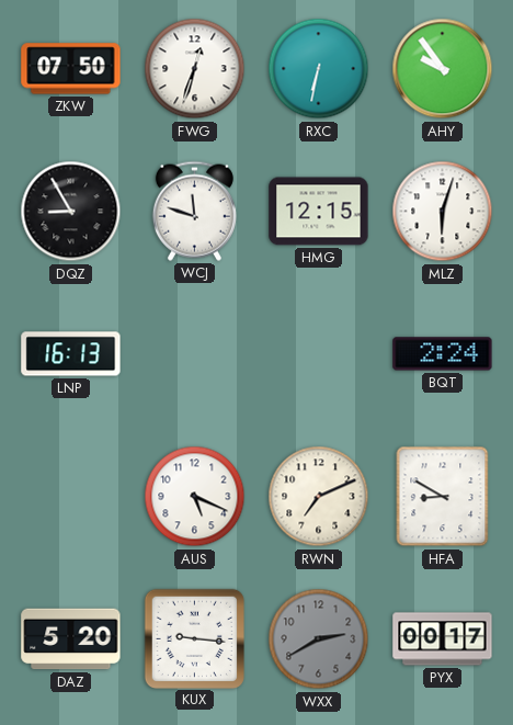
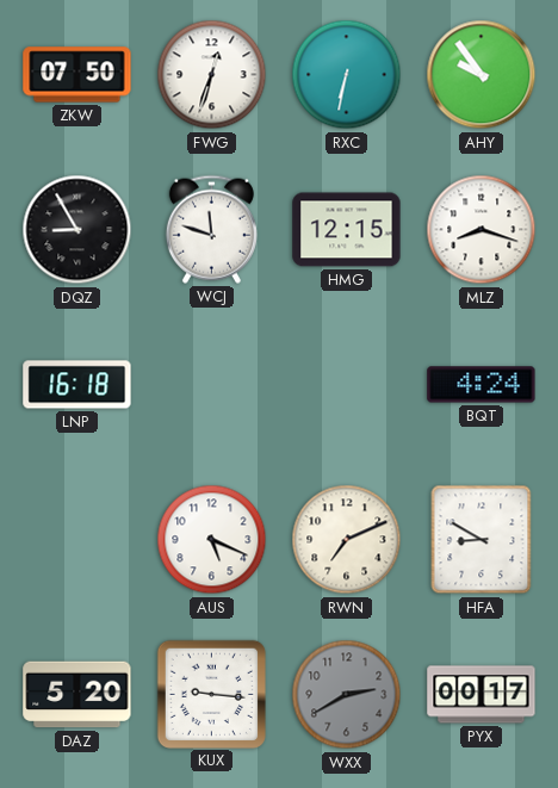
MLZ: 6:03 -> 8:18 (482, 230)
LNP: 16:13 -> 16:18 (77, 385)
BQT: 2:24 -> 4:24 (482, 385)
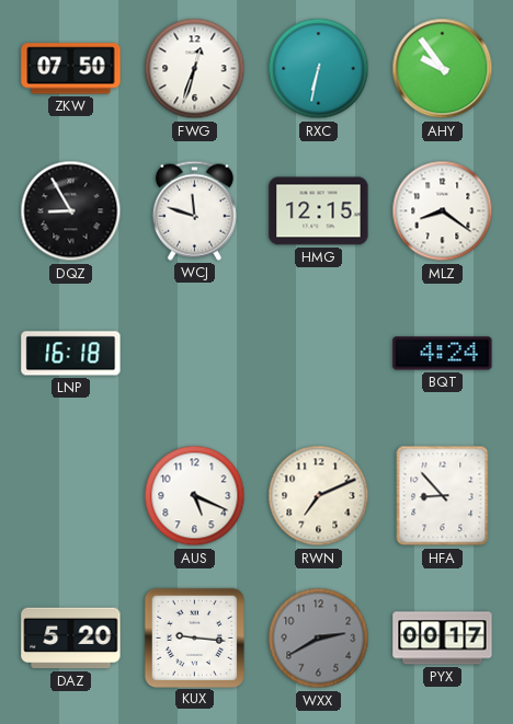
MLZ: 8:18 -> 8:21 (443, 211)
HFA: 8:50 -> 8:53 (443, 496)
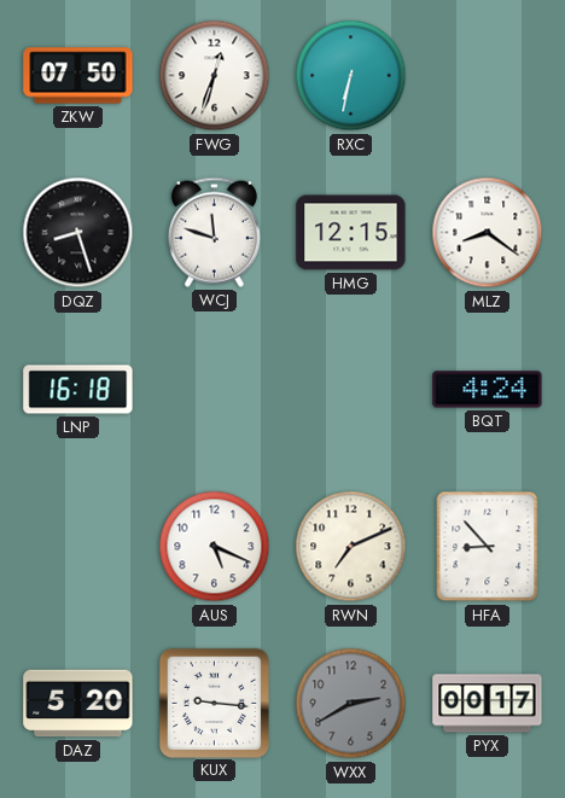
AHY: 9:54 -> none (443, 69)
DQZ: 8:55 -> 8:27 (78, 233)
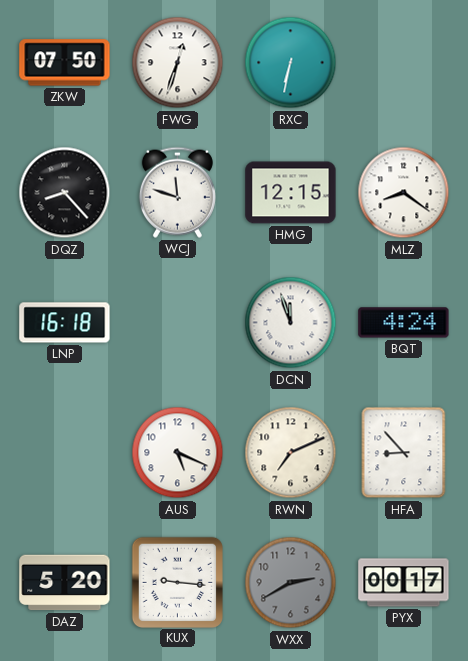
DQZ: 8:27 -> 8:23 (65, 193)
DCN: none -> 11:57 (291, 323)
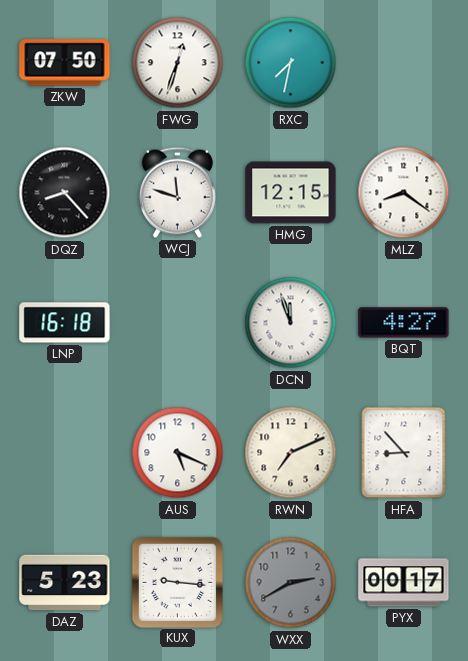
RXC: 6:32 -> 7:32 (291, 63)
BQT: 4:24 -> 4:27 (404, 323)
DAZ: 5:20 -> 5:23 (65, 583)
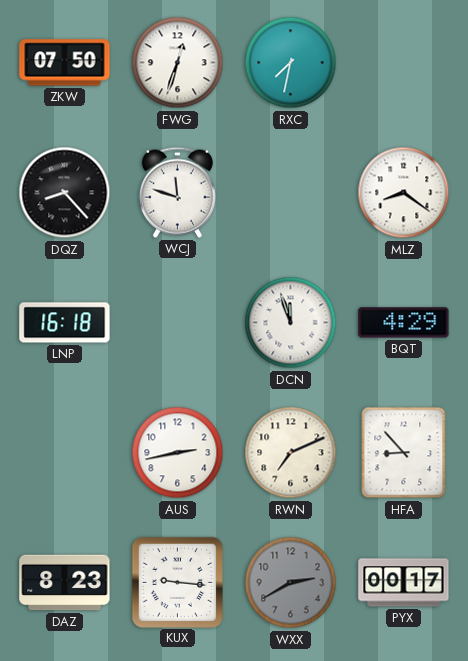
HMG: 12:15 -> none (291, 193)
BQT: 4:27 -> 4:29 (404, 323)
AUS: 5:19 -> 2:43 (178, 453)
DAZ: 5:23 -> 8:23 (65, 583)
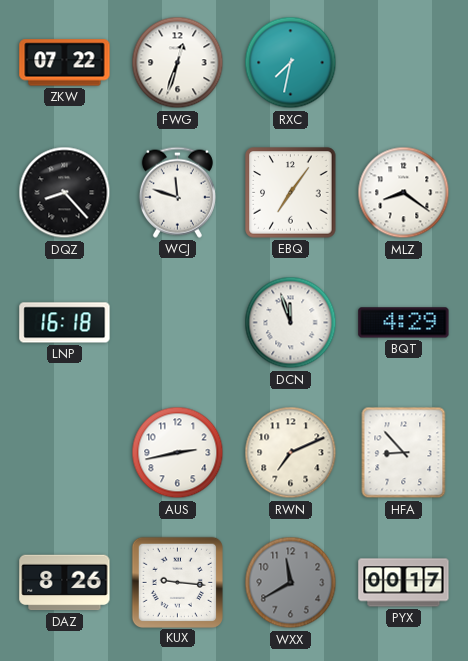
ZKW: 07:50 -> 07:22 (65, 63)
EBQ: none -> 7:06 (291, 193)
DAZ: 8:23 -> 8:26 (65, 583)
WXX: 2:40 -> 11:40 (291, 583)
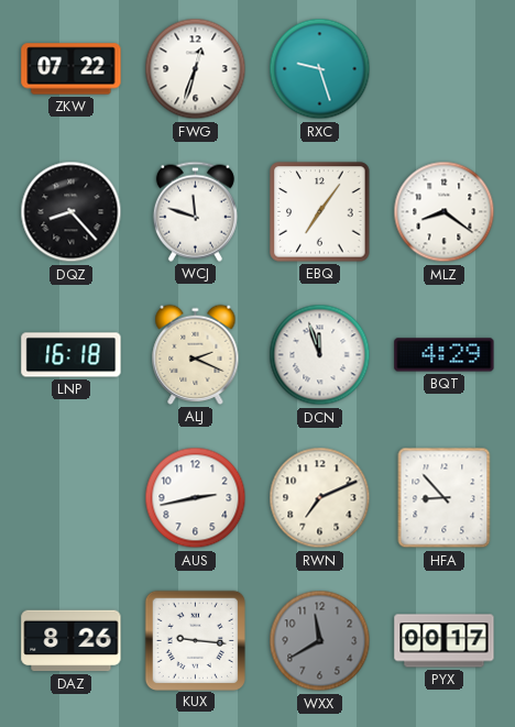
RXC: 7:32 -> 9:27 (320, 69)
ALJ: none -> 2:19 (196, 354)
